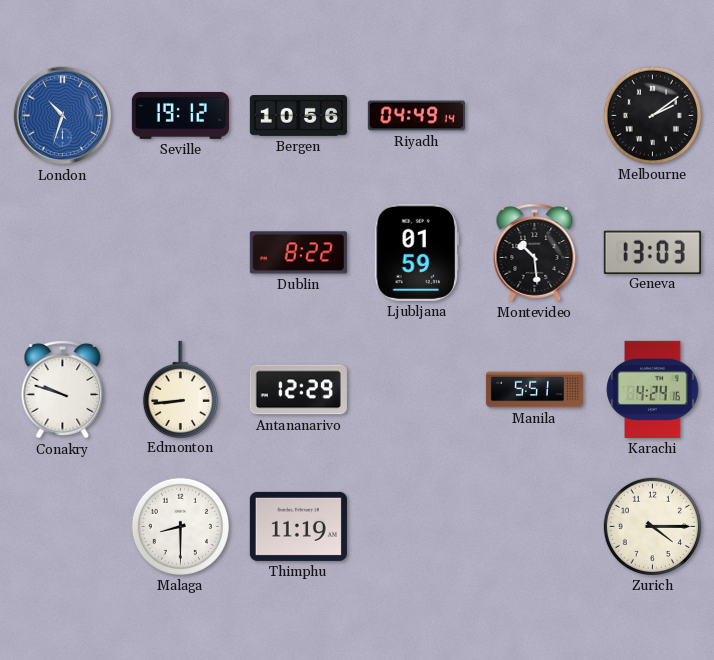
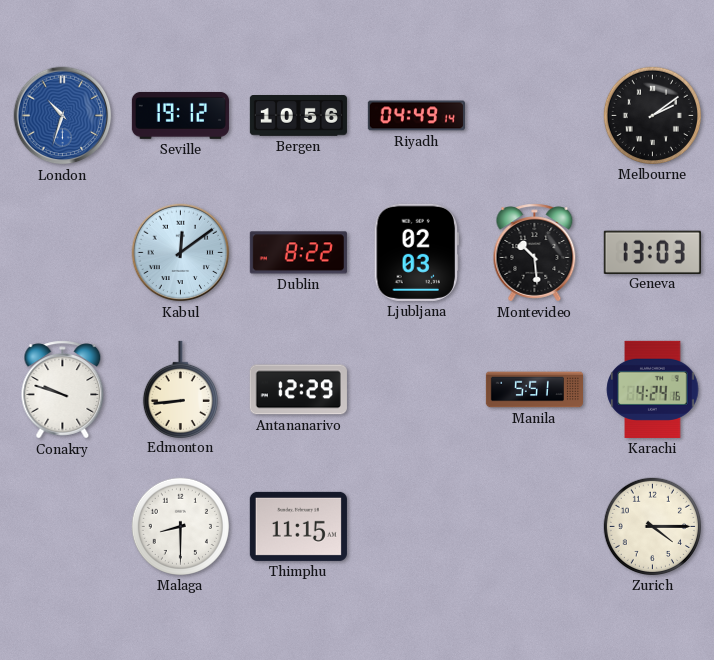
Kabul: none -> 12:09 (181, 253)
Ljubljana: 01:59 -> 02:03 (416, 252)
Thimphu: 11:19 -> 11:15 (298, 526)
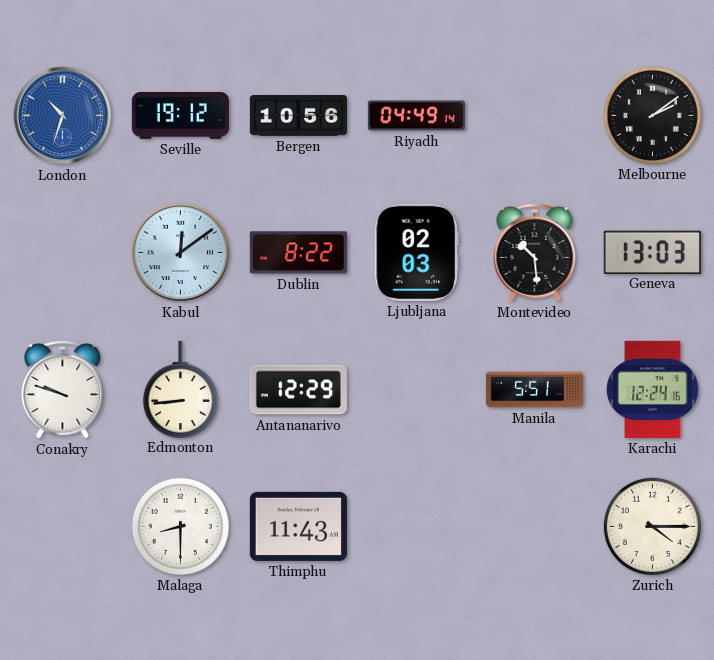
Karachi: 4:24 -> 12:24 (653, 389)
Thimphu: 11:15 -> 11:43 (298, 526)
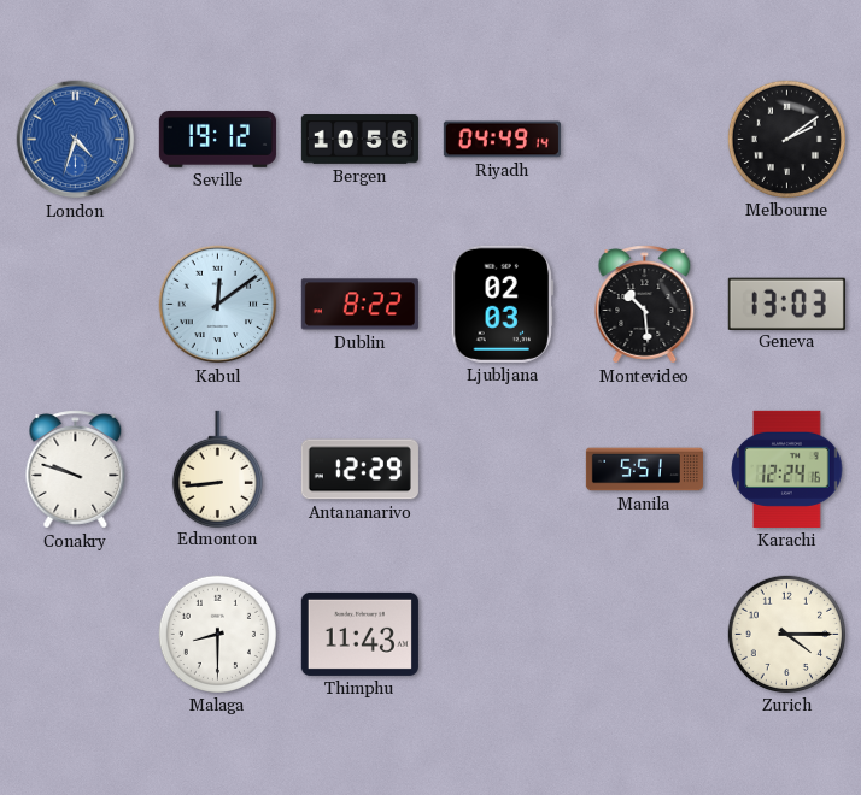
London: 10:33 -> 4:33 (76, 140)
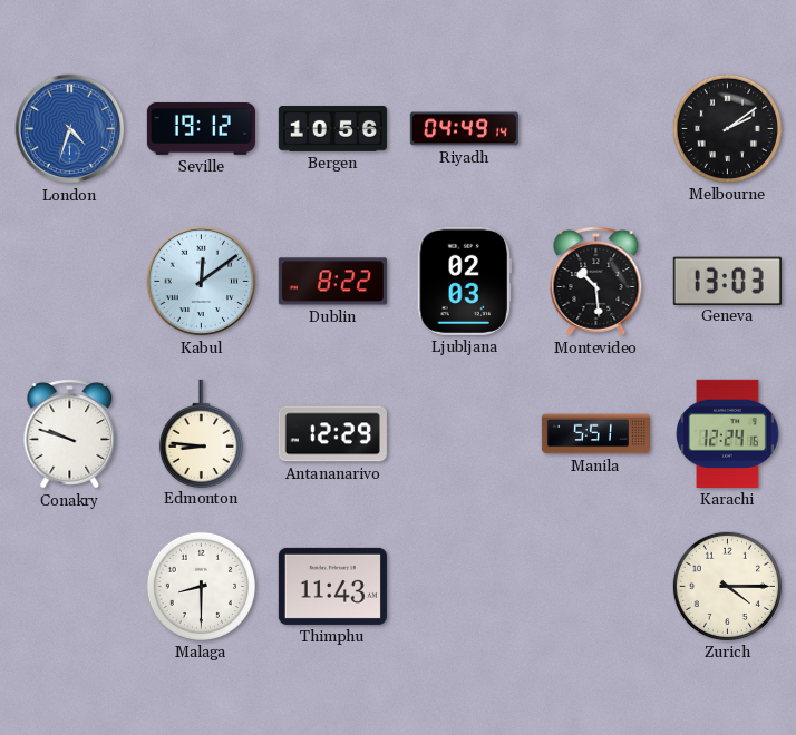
Edmonton: 8:44 -> 8:46 (201, 433)
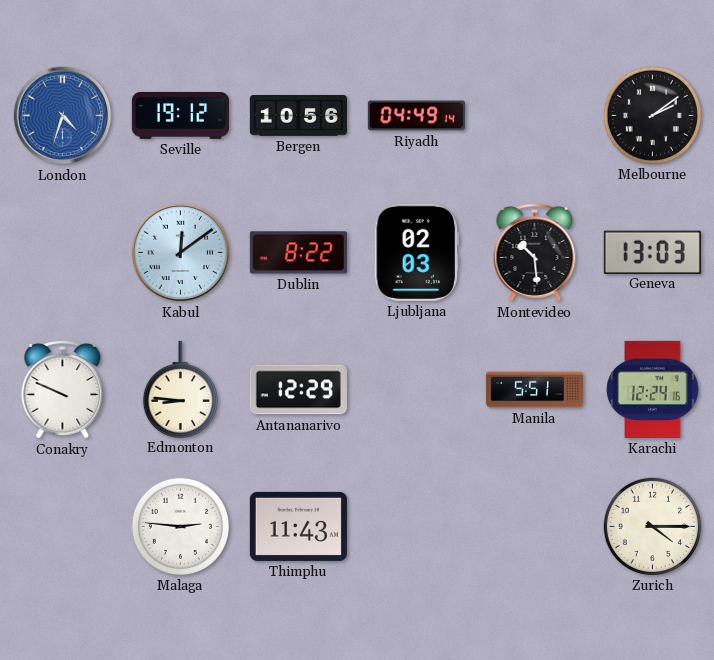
Conakry: 9:48 -> 9:49 (63, 390)
Malaga: 8:30 -> 2:46 (180, 526)
